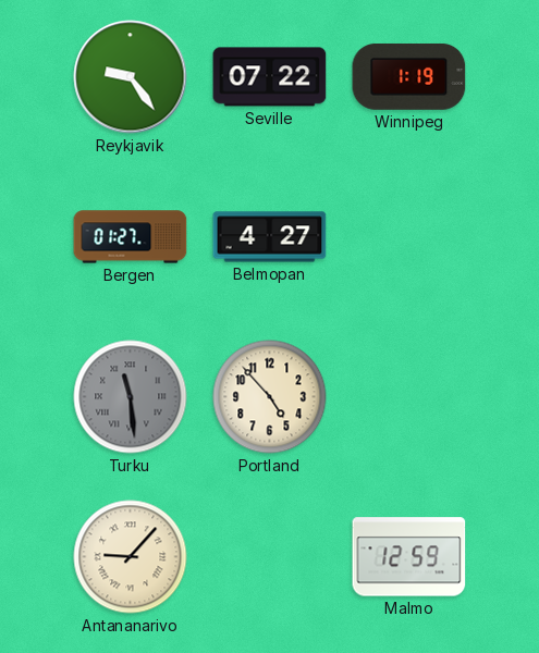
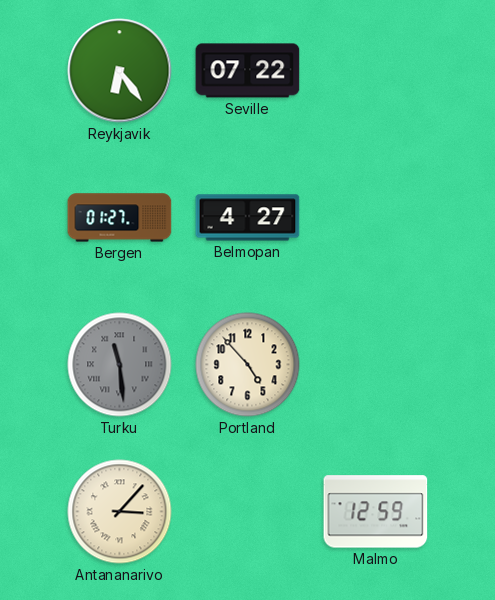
Reykjavik: 9:24 -> 6:24 (120, 71)
Winnipeg: 1:19 -> none (409, 76)
Antananarivo: 9:07 -> 3:07 (120, 512)
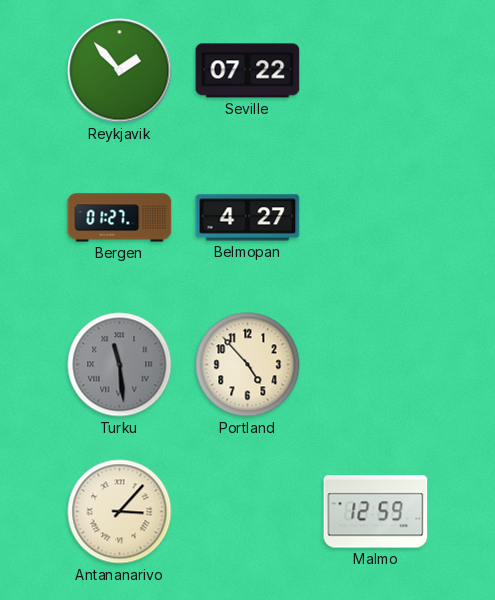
Reykjavik: 6:24 -> 1:53 (120, 71)
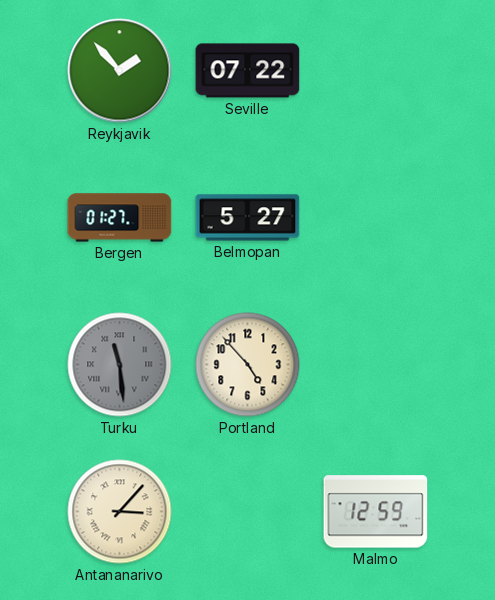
Belmopan: 4:27 -> 5:27 (248, 218)
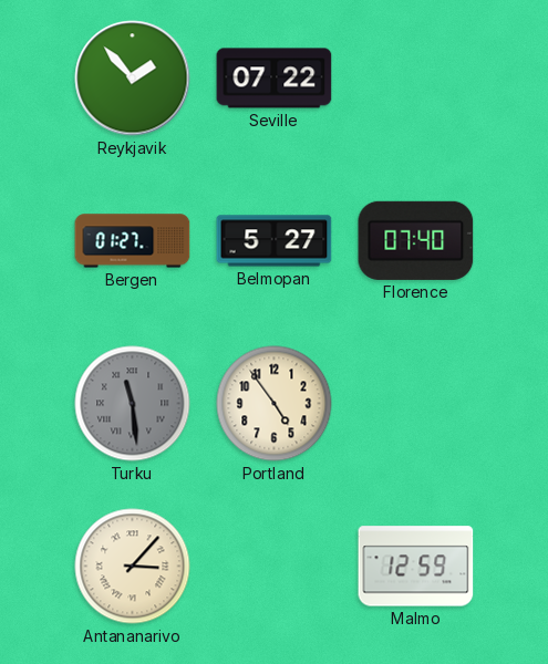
Florence: none -> 07:40 (416, 240)
Portland: 4:53 -> 4:54 (275, 404)
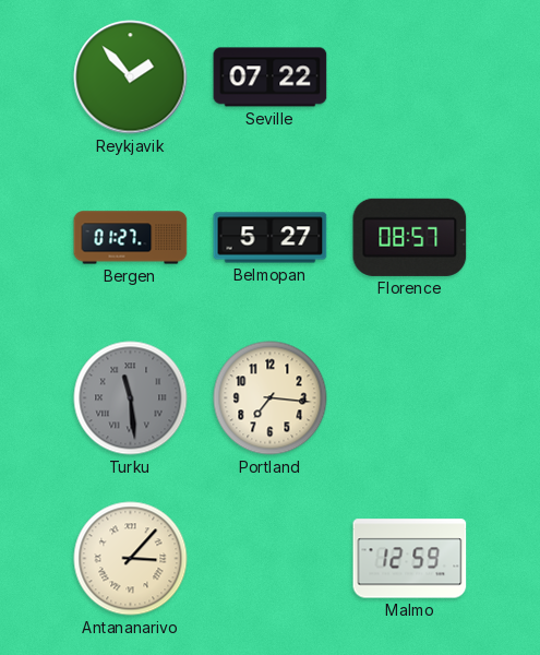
Florence: 07:40 -> 08:57 (410, 237)
Portland: 4:54 -> 7:16 (271, 398)
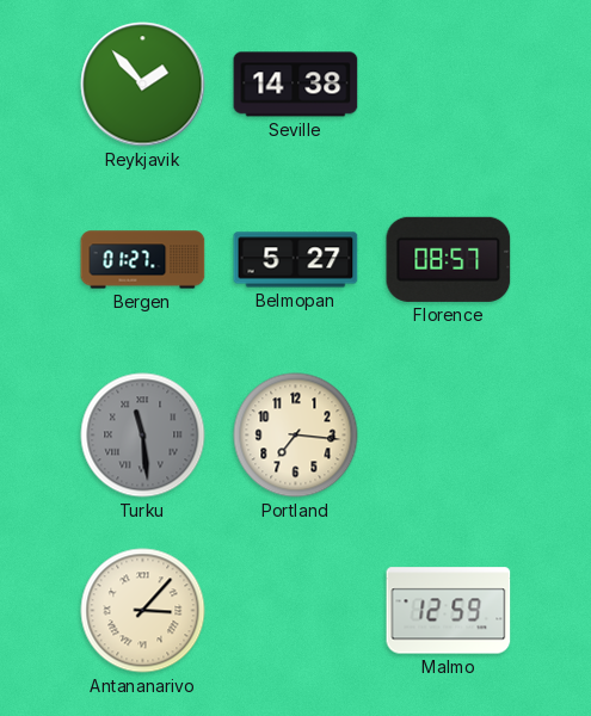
Seville: 07:22 -> 14:38 (296, 85)
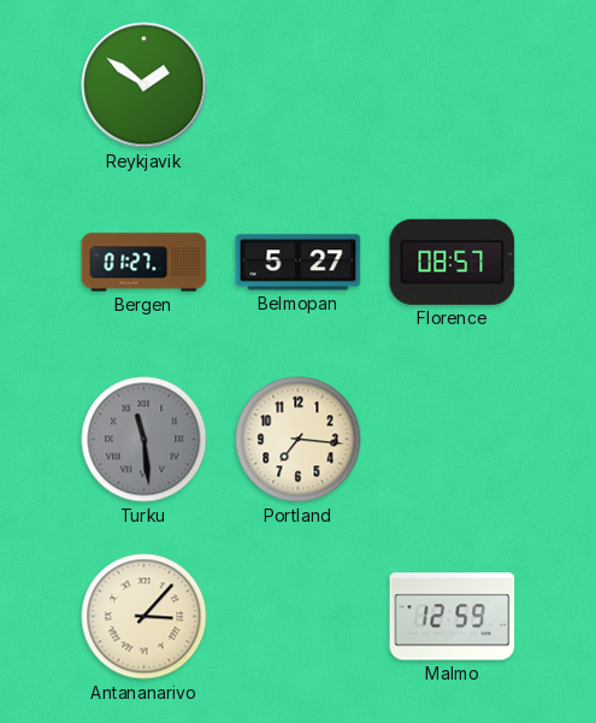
Reykjavik: 1:53 -> 1:51 (144, 86)
Seville: 14:38 -> none (296, 85)
